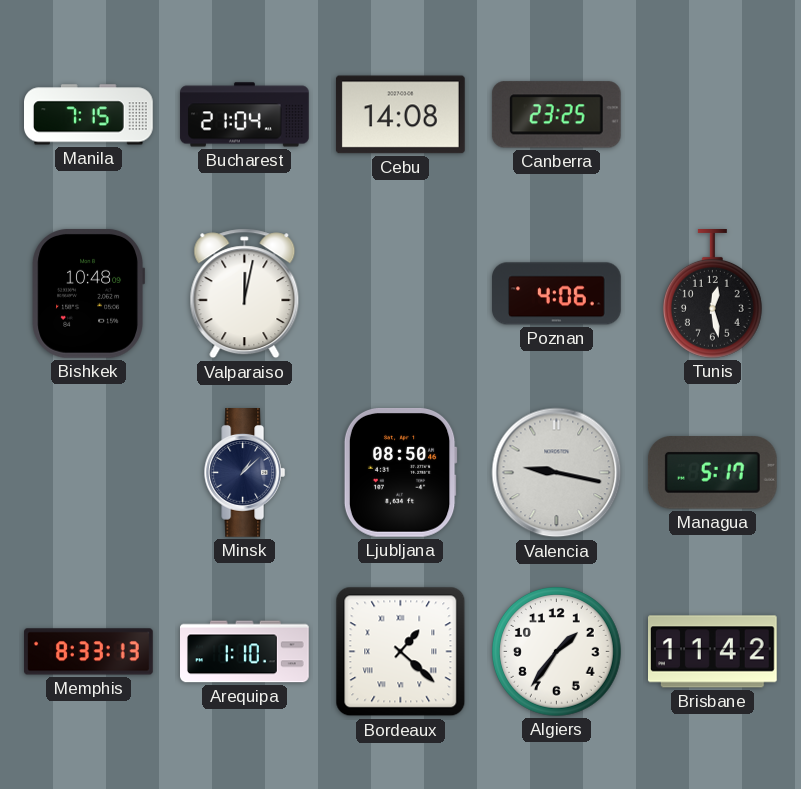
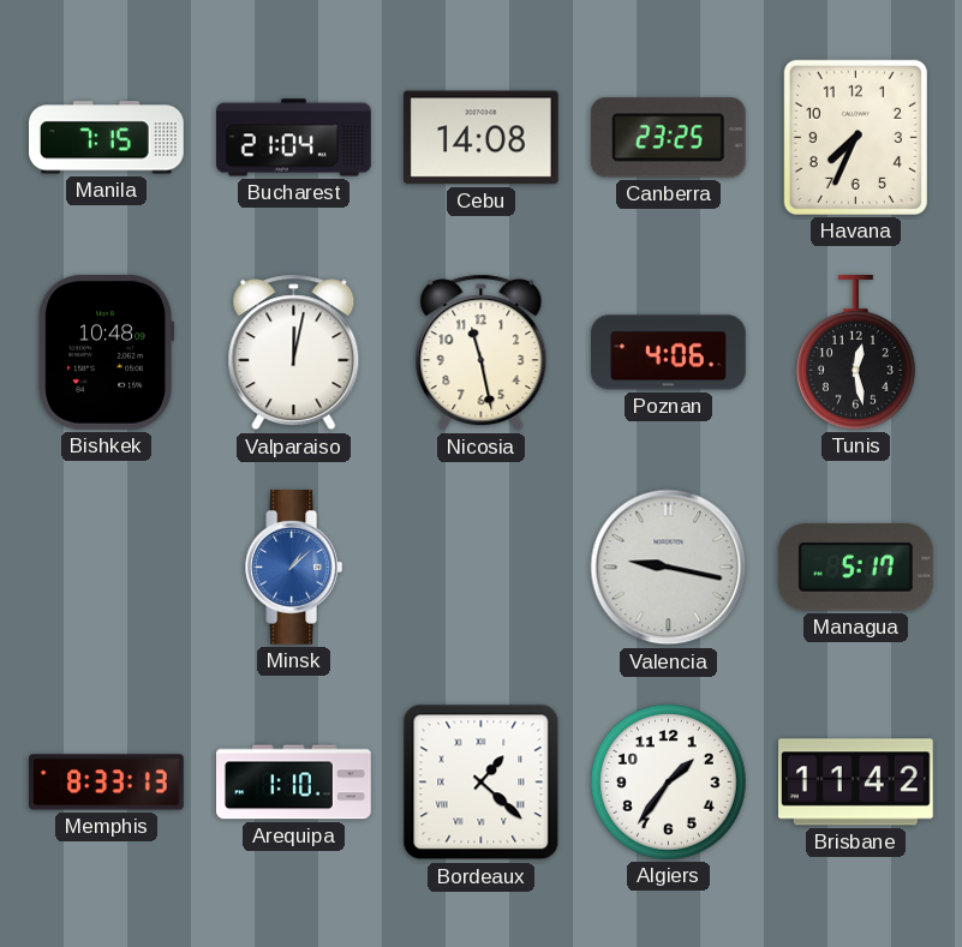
Havana: none -> 7:34 (855, 137)
Nicosia: none -> 11:28 (482, 353)
Minsk dial: navy -> blue (294, 568)
Ljubljana: 08:50 -> none (400, 472)
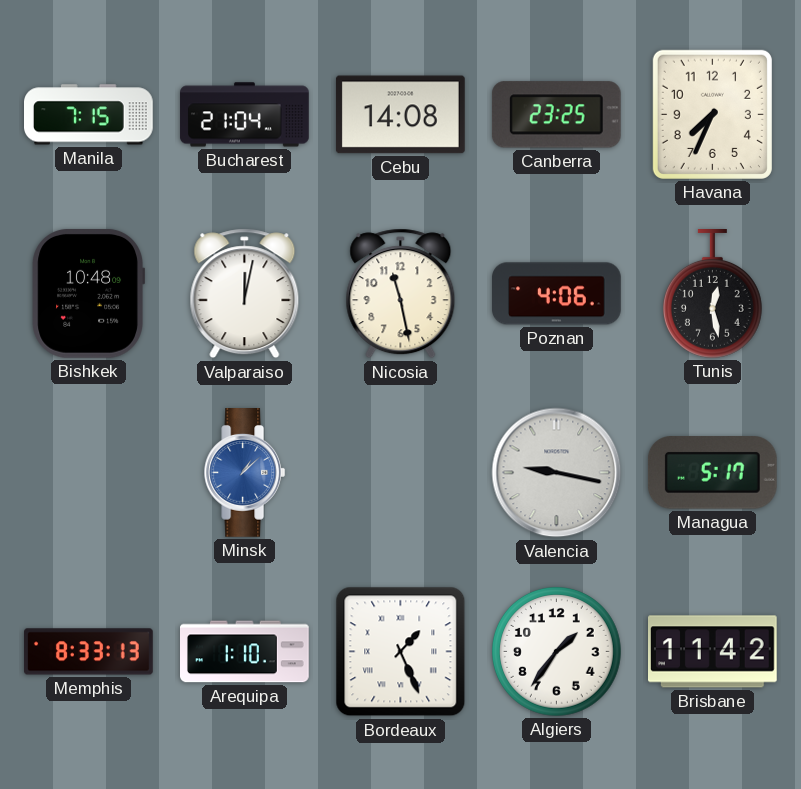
Bordeaux: 1:22 -> 1:26 (401, 652)
